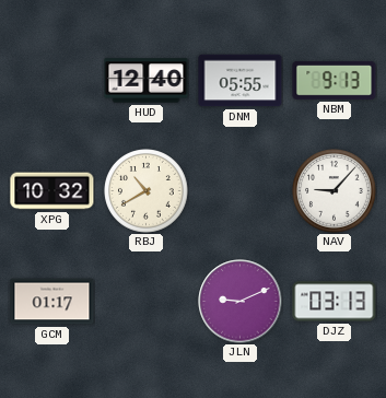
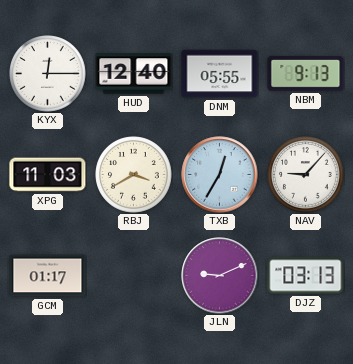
KYX: none -> 12:15 (48, 74)
XPG: 10:32 -> 11:03 (48, 175)
RBJ: 10:40 -> 3:40 (134, 175)
TXB: none -> 12:35 (220, 175)
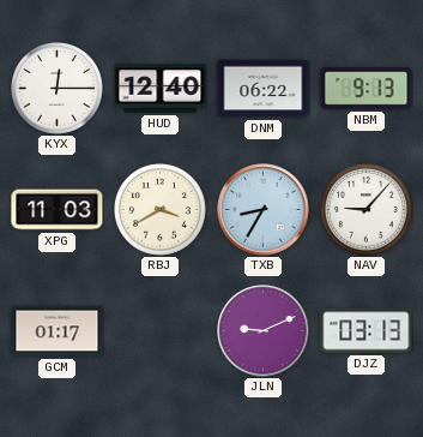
DNM: 05:55 -> 06:22 (264, 89)
TXB: 12:35 -> 8:35 (264, 210)
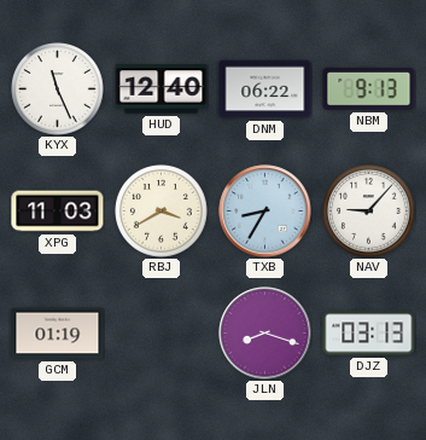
KYX: 12:15 -> 11:26 (58, 89)
GCM: 01:17 -> 01:19 (58, 334)
JLN: 9:11 -> 8:18 (265, 334)
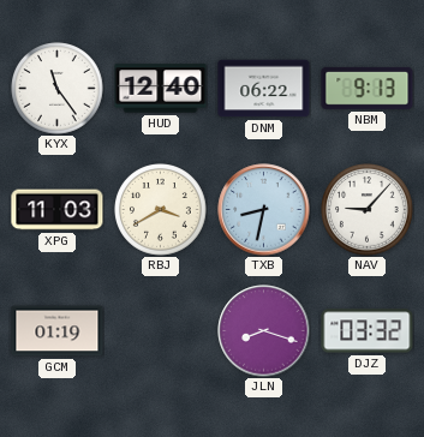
KYX: 11:26 -> 11:24 (58, 89)
TXB: 8:35 -> 8:32 (264, 210)
DJZ: 03:13 -> 03:32 (368, 331)
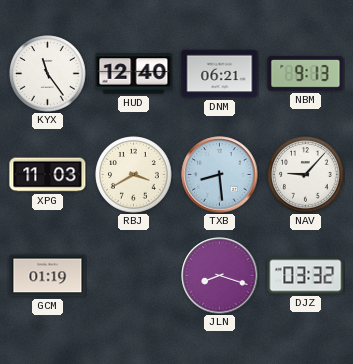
DNM: 06:22 -> 06:21 (220, 74)
TXB: 8:32 -> 8:29 (220, 175)
